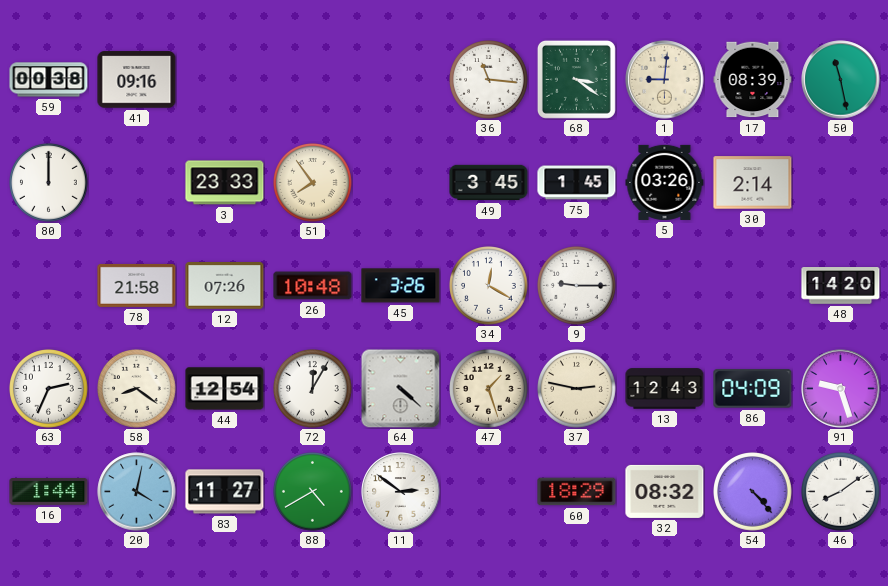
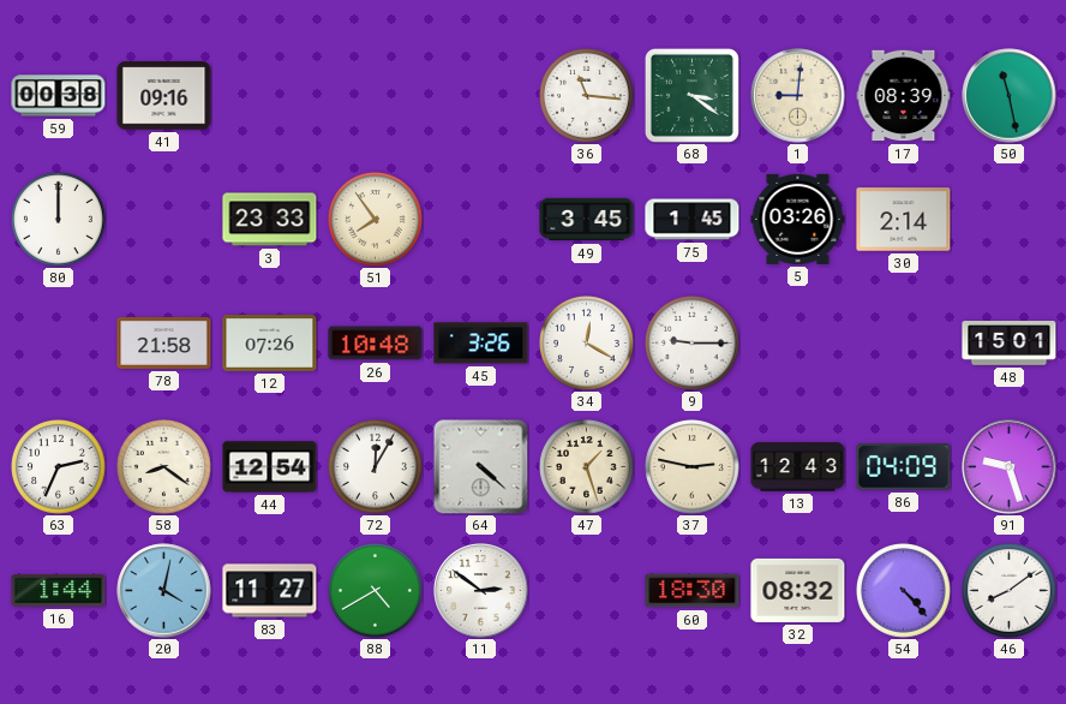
48: 14:20 -> 15:01 (1010, 344)
60: 18:29 -> 18:30 (693, 591)
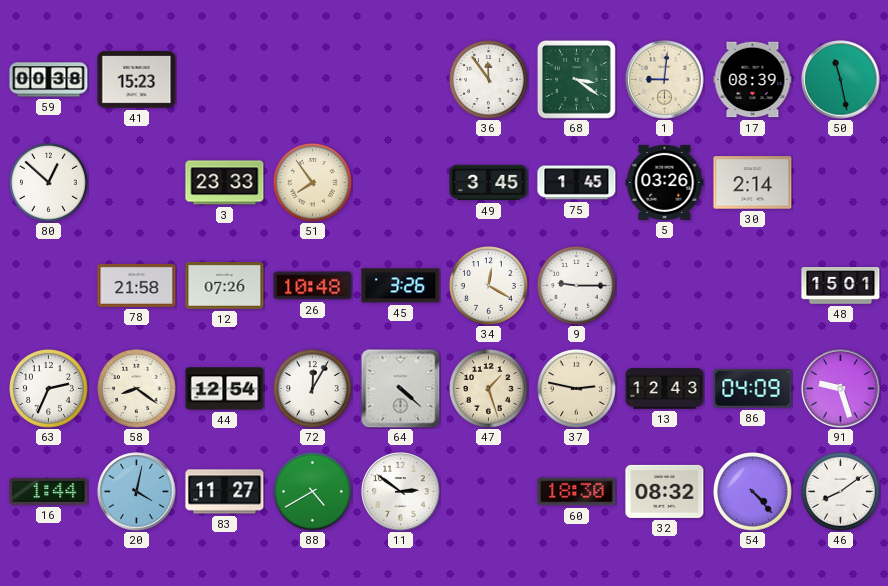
41: 09:16 -> 15:23 (137, 80)
36: 11:16 -> 11:54 (489, 80)
80: 12:00 -> 12:52 (49, 183)
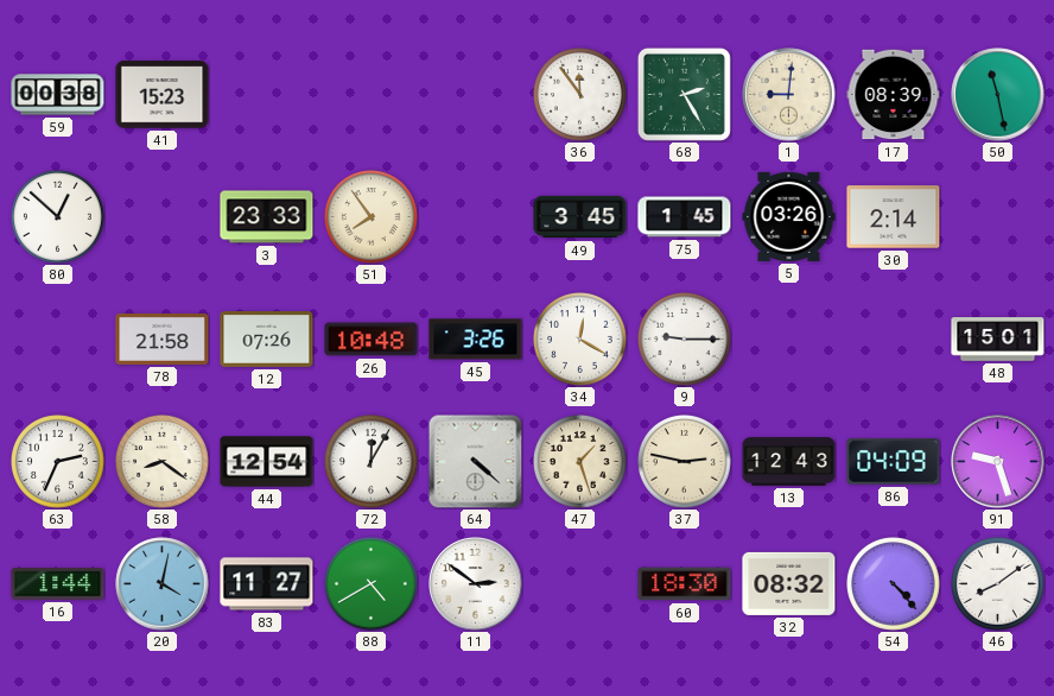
68: 3:21 -> 2:25 (684, 94)
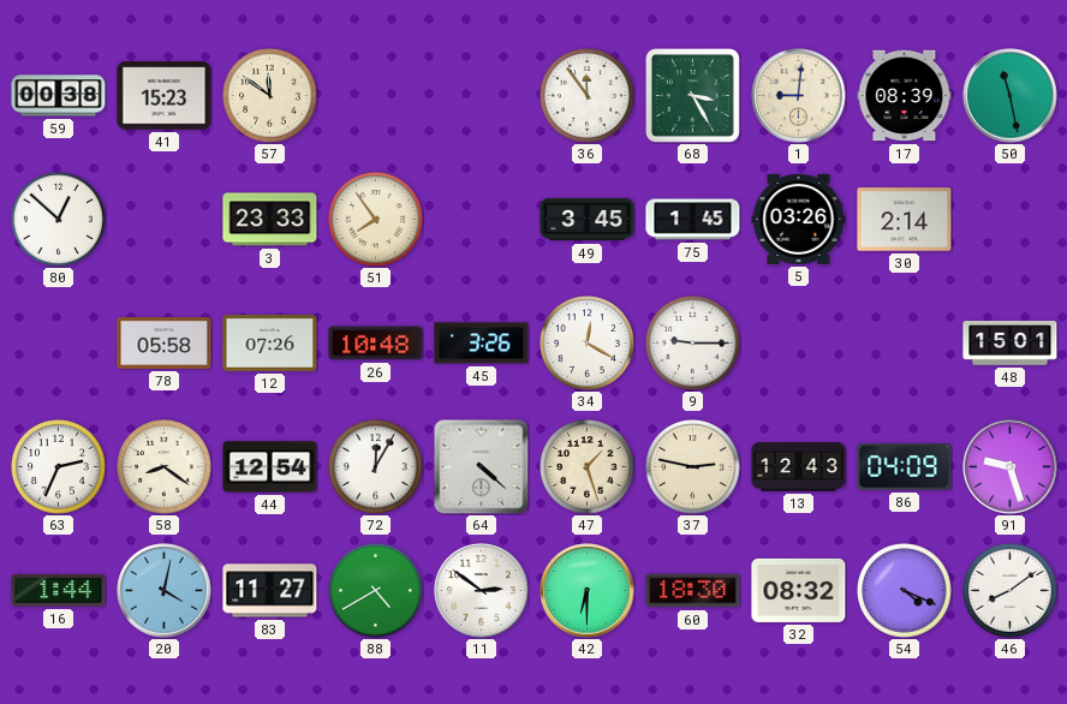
57: none -> 11:51 (270, 96)
68: 2:25 -> 3:25 (692, 95)
78: 21:58 -> 05:58 (165, 342)
42: none -> 6:30 (588, 591)
54: 4:23 -> 4:19 (905, 591)
